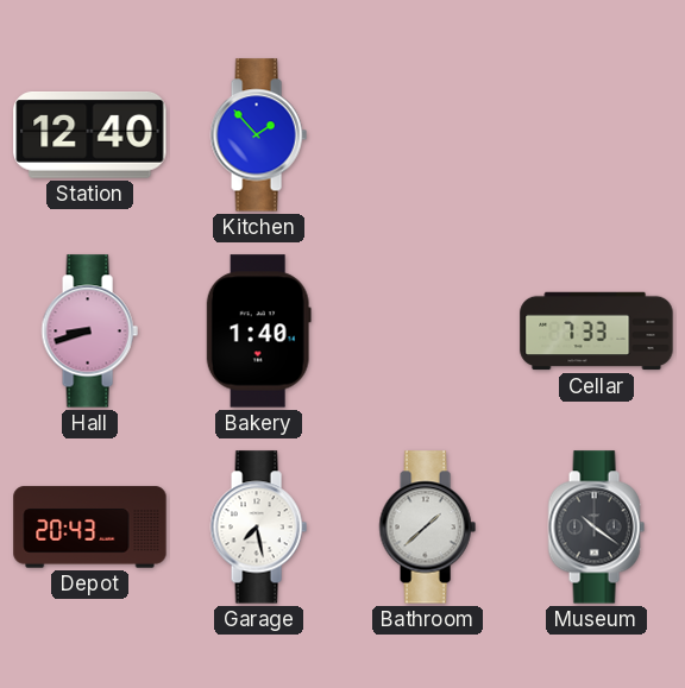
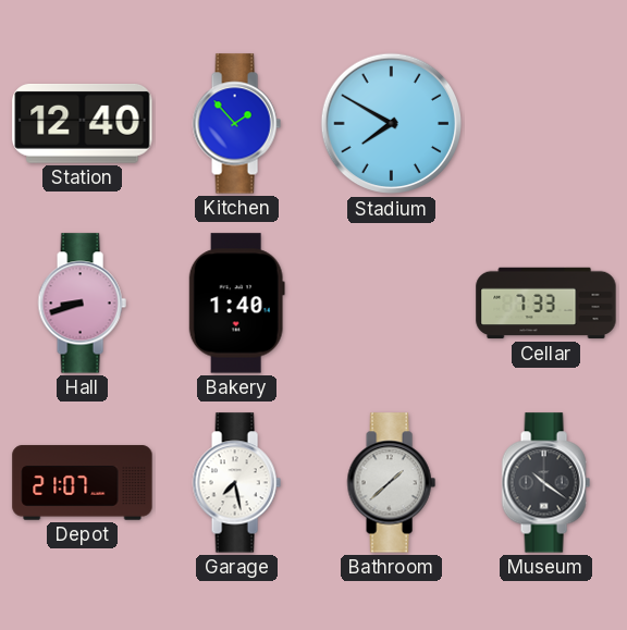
Stadium: none -> 7:50 (392, 124)
Depot: 20:43 -> 21:07 (83, 483)
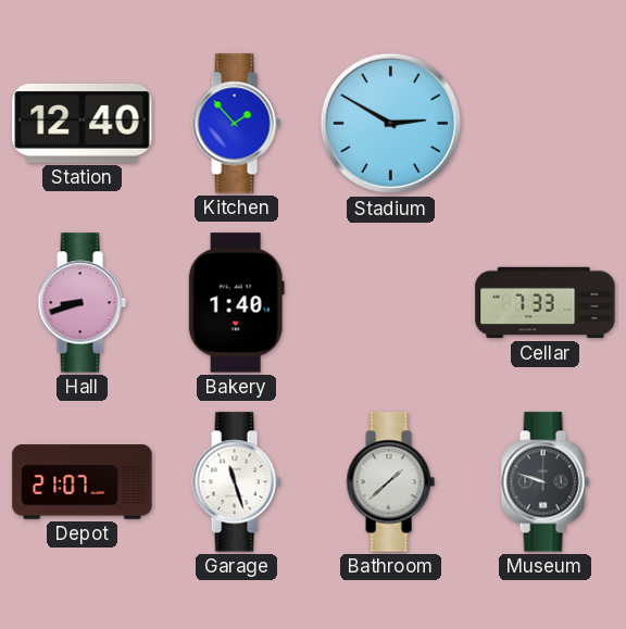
Stadium: 7:50 -> 2:50 (391, 124)
Garage: 7:28 -> 11:27 (236, 482)
Museum: 10:21 -> 9:48 (544, 482)
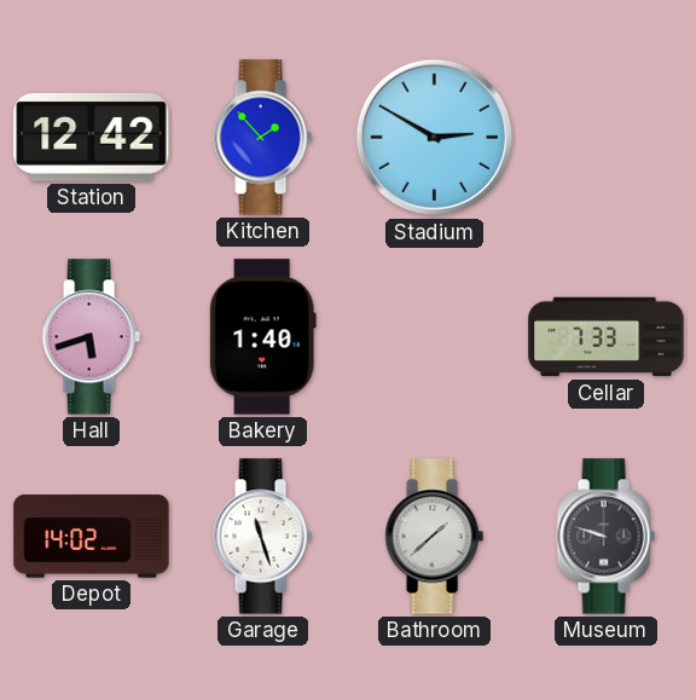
Station: 12:40 -> 12:42 (92, 138)
Hall: 8:42 -> 5:42 (91, 337)
Depot: 21:07 -> 14:02 (92, 537)
